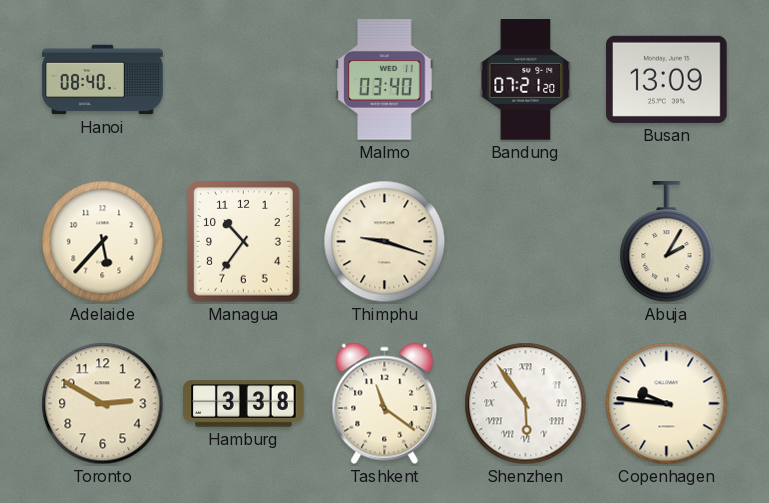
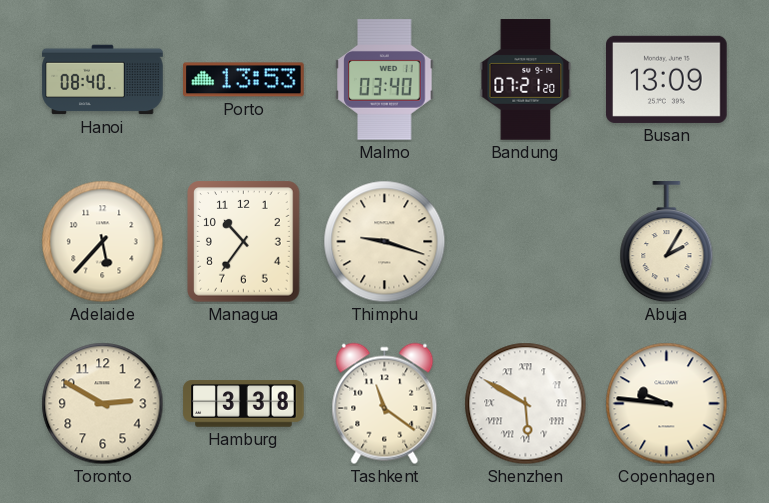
Porto: none -> 13:53 (244, 80)
Shenzhen: 5:54 -> 5:50 (526, 404)
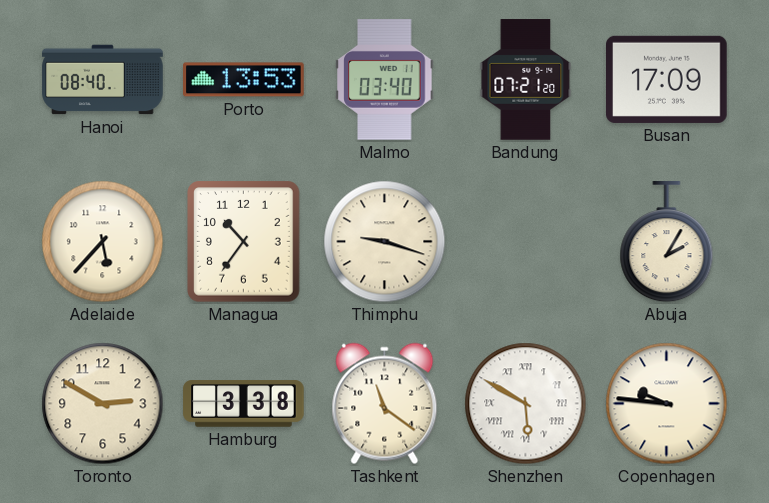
Busan: 13:09 -> 17:09 (667, 79)
